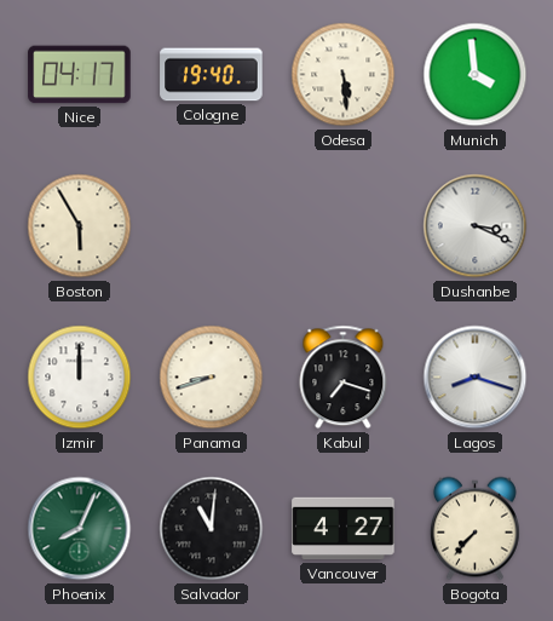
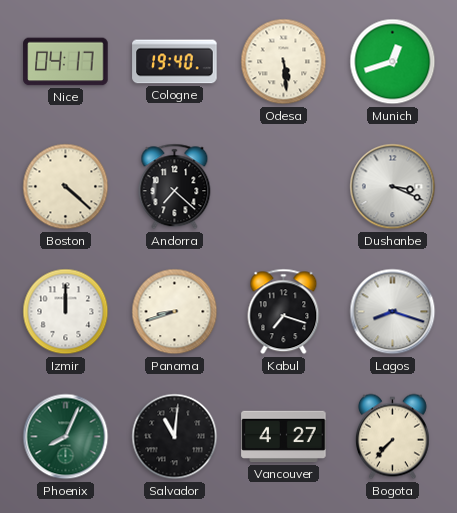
Munich: 3:59 -> 12:42 (393, 62)
Boston: 5:55 -> 4:22 (66, 187)
Andorra: none -> 7:22 (175, 187)
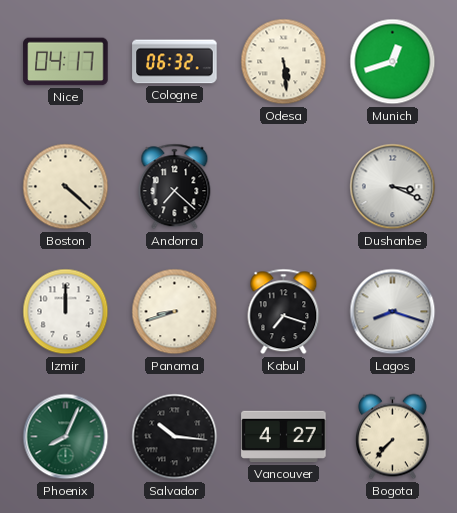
Cologne: 19:40 -> 06:32 (175, 62)
Salvador: 11:01 -> 10:16 (175, 437)
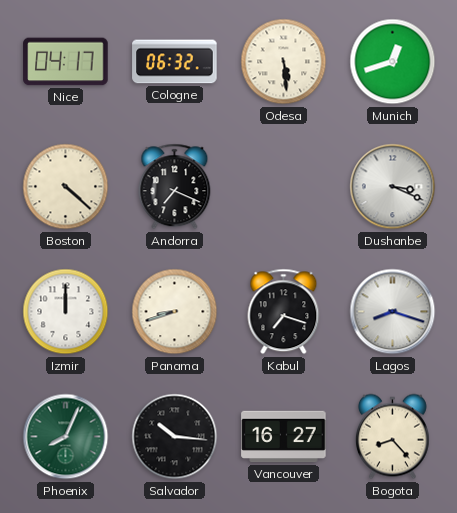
Andorra: 7:22 -> 7:19 (175, 187)
Vancouver: 4:27 -> 16:27 (284, 437)
Bogota: 7:37 -> 8:23 (392, 437)
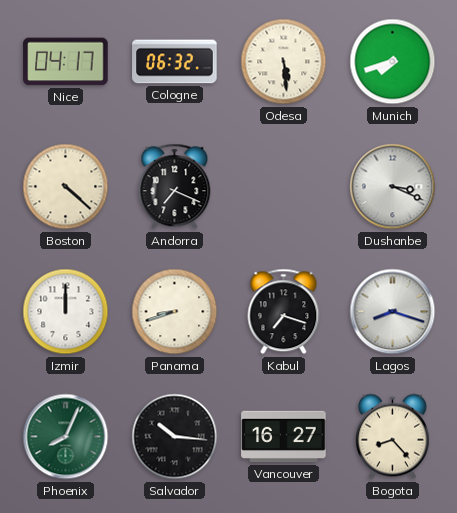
Munich: 12:42 -> 7:42 (393, 62)
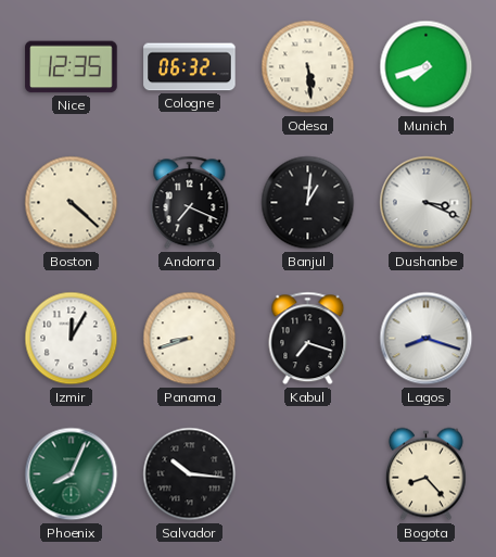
Nice: 04:17 -> 12:35 (72, 67)
Banjul: none -> 1:01 (308, 203)
Izmir: 12:00 -> 12:05 (72, 339)
Vancouver: 16:27 -> none (284, 437)
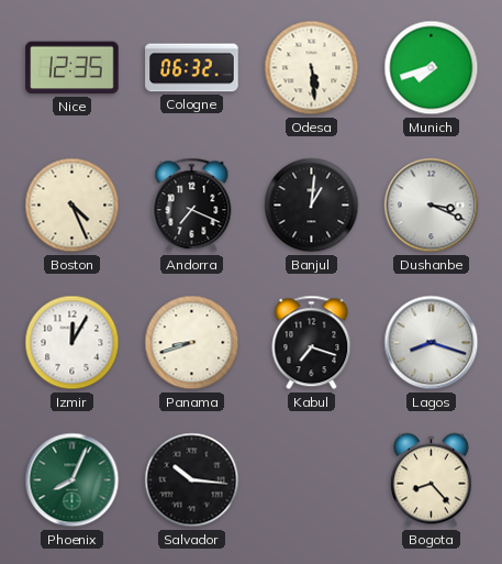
Boston: 4:22 -> 4:26 (72, 206)
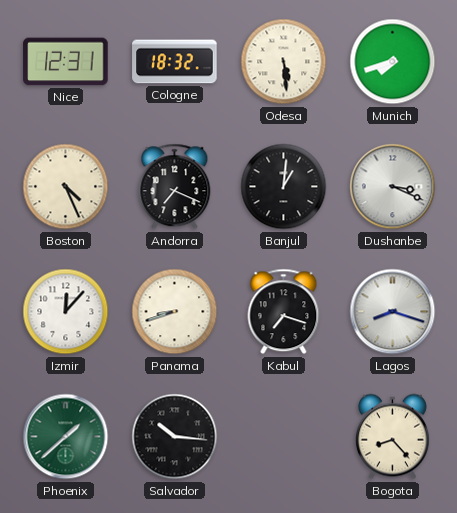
Nice: 12:35 -> 12:31 (66, 62)
Cologne: 06:32 -> 18:32 (175, 62)
Izmir: 12:05 -> 12:07 (66, 312)
Phoenix: 8:04 -> 1:38 (66, 437)
